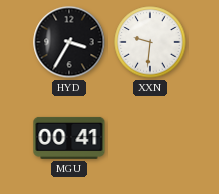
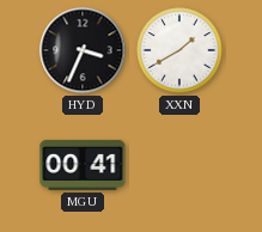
HYD: 3:35 -> 3:34 (83, 50)
XXN: 9:31 -> 1:40 (179, 50)
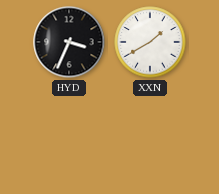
MGU: 00:41 -> none (83, 165)
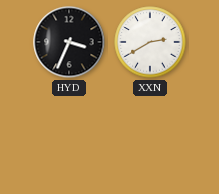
XXN: 1:40 -> 2:40 (150, 42)
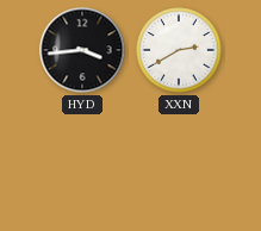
HYD: 3:34 -> 3:44 (82, 50)
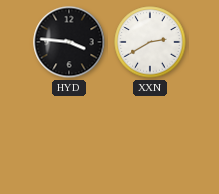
HYD: 3:44 -> 3:46 (69, 42)
